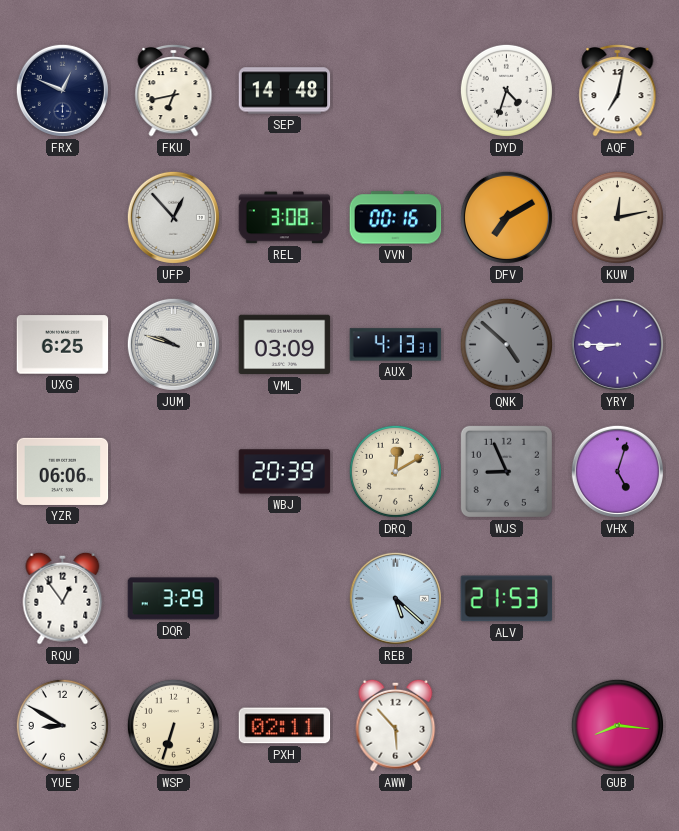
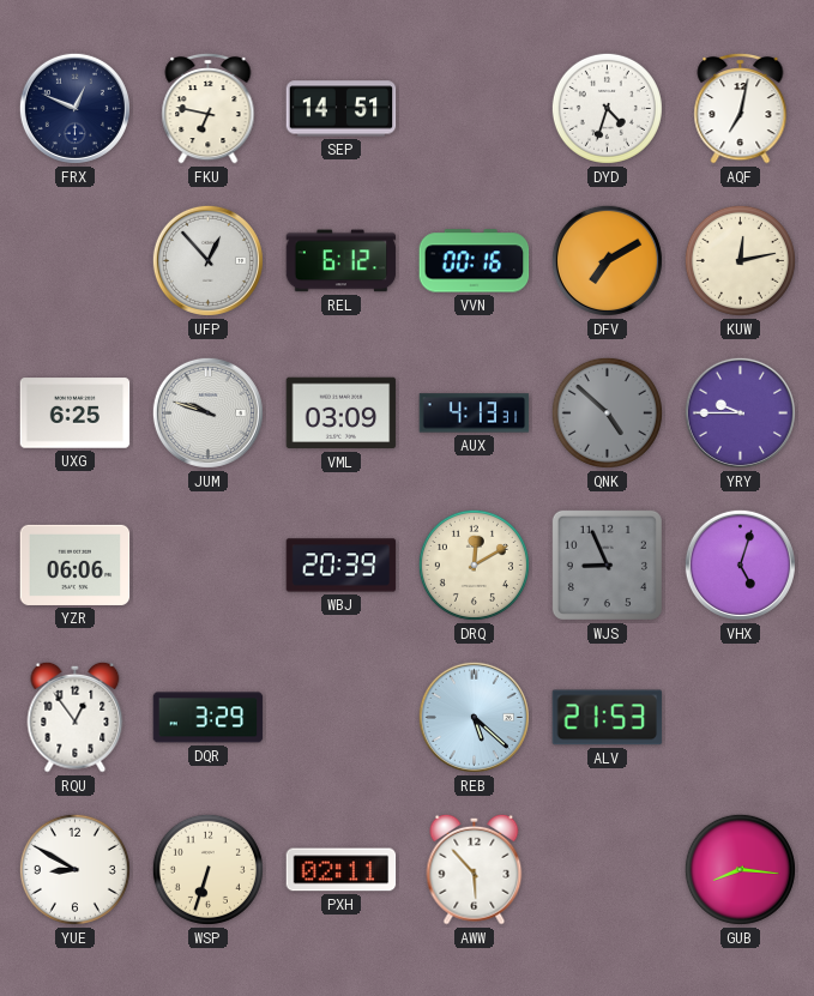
FKU: 6:43 -> 6:47 (209, 108)
SEP: 14:48 -> 14:51 (342, 109)
REL: 3:08 -> 6:12 (342, 261)
YRY: 8:45 -> 9:45 (740, 412)
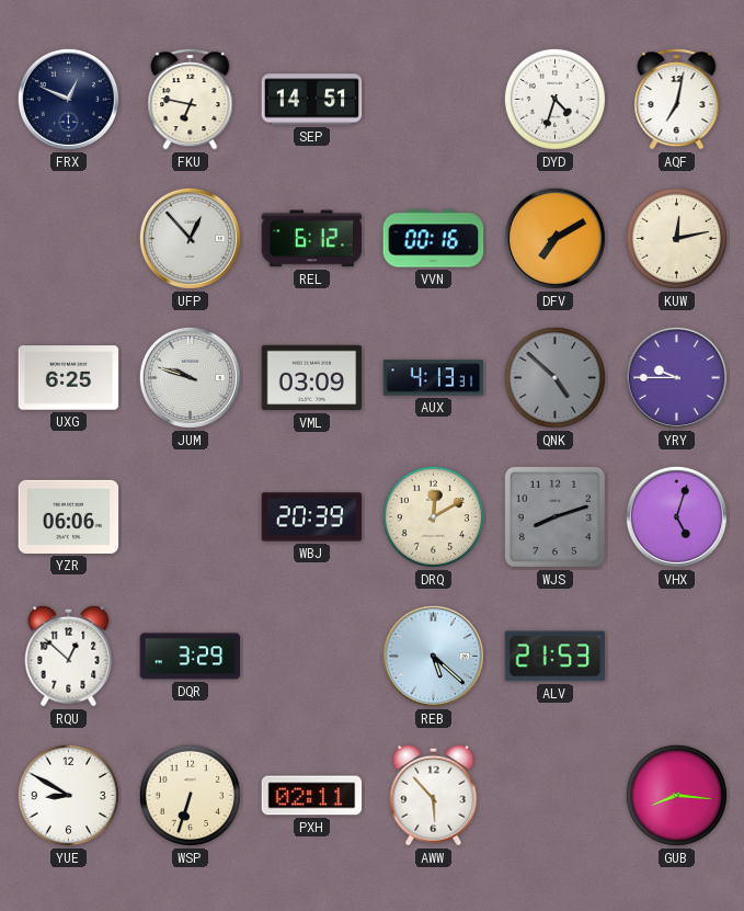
WJS: 8:56 -> 8:12 (554, 516)
RQU: 12:54 -> 12:52 (69, 656)
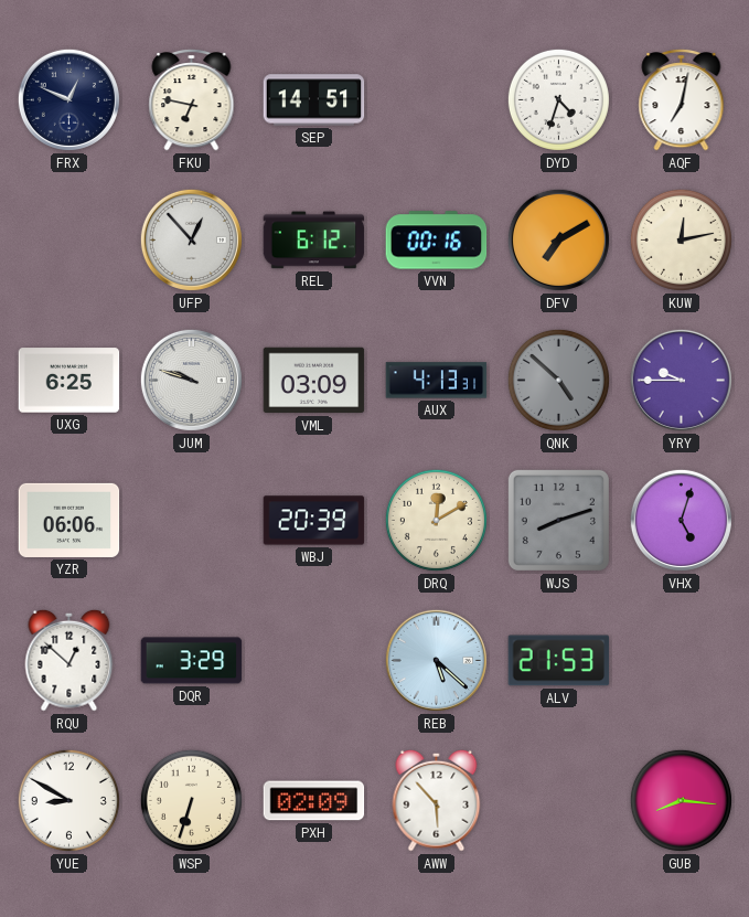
PXH: 02:11 -> 02:09 (314, 801)
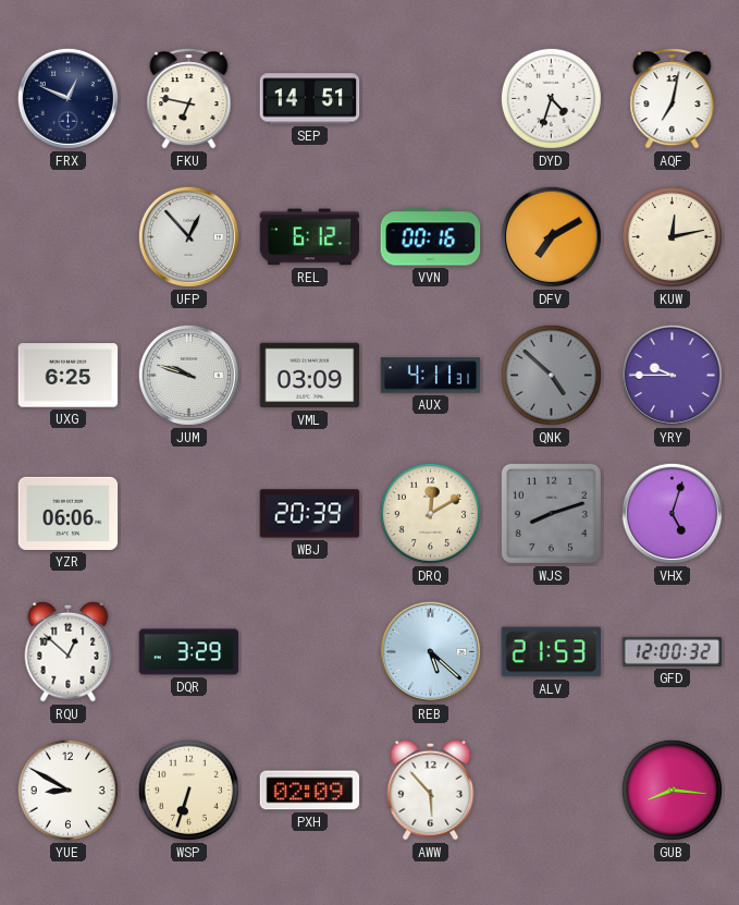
AUX: 4:13 -> 4:11 (431, 376)
GFD: none -> 12:00 (673, 651)
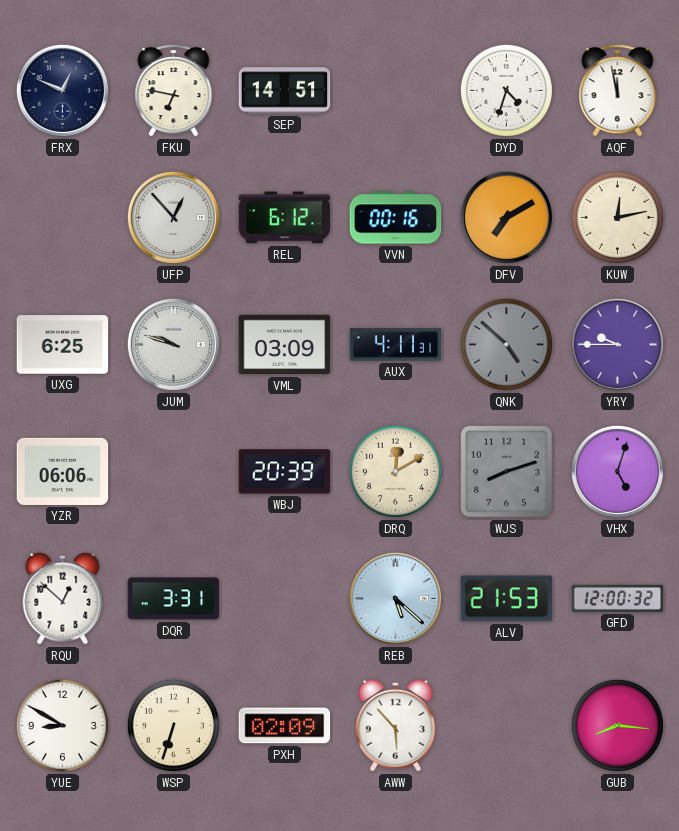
AQF: 7:02 -> 11:58 (618, 90)
DQR: 3:29 -> 3:31 (174, 599)
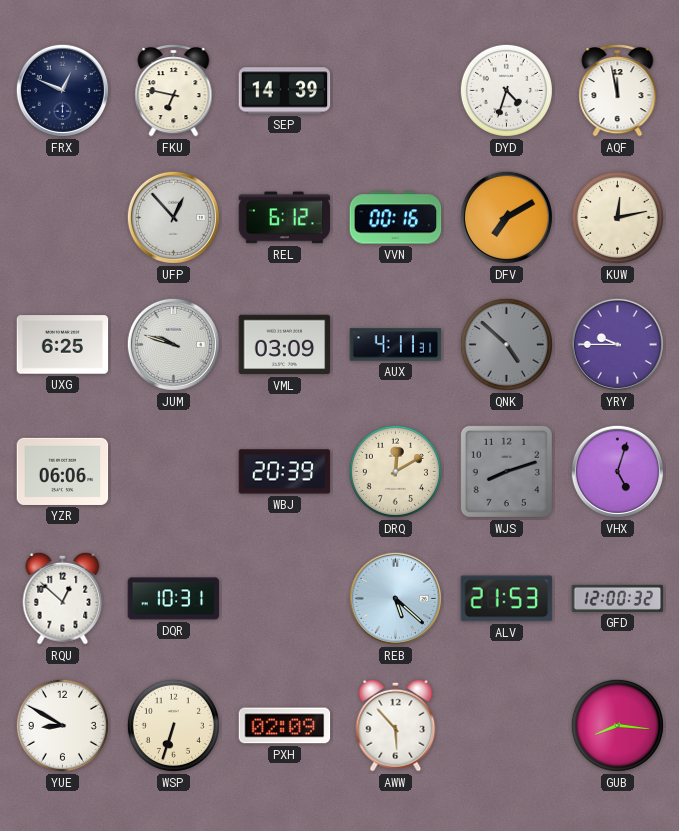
SEP: 14:51 -> 14:39 (285, 91)
DQR: 3:31 -> 10:31 (174, 599)
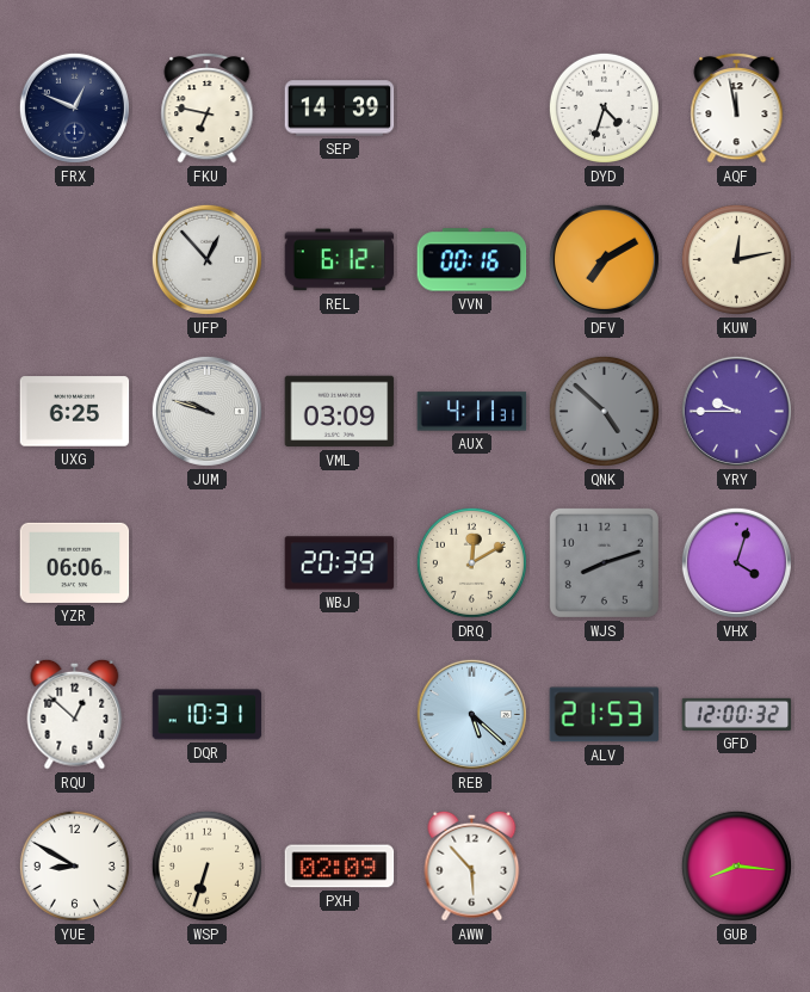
VHX: 5:03 -> 4:03 (736, 562)
